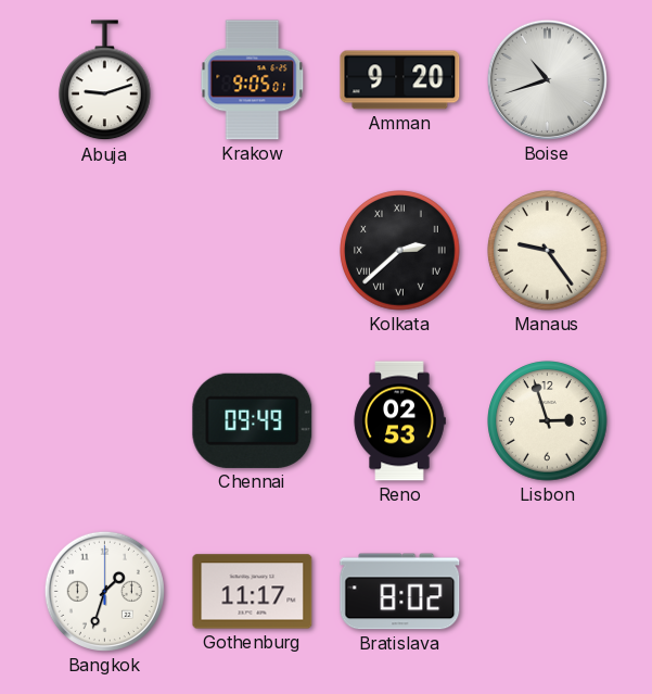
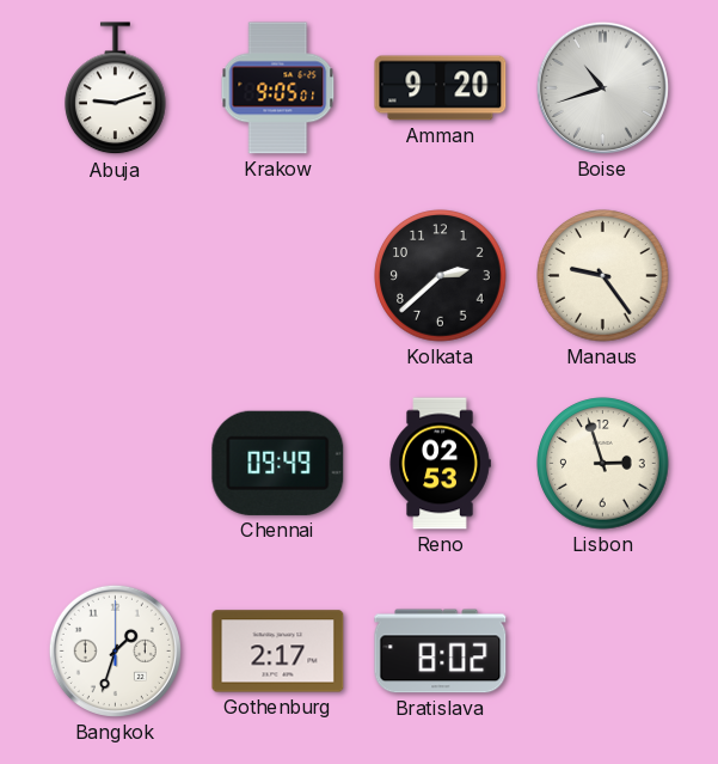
Kolkata numerals: Roman -> Arabic (441, 276)
Gothenburg: 11:17 -> 2:17 (278, 652)
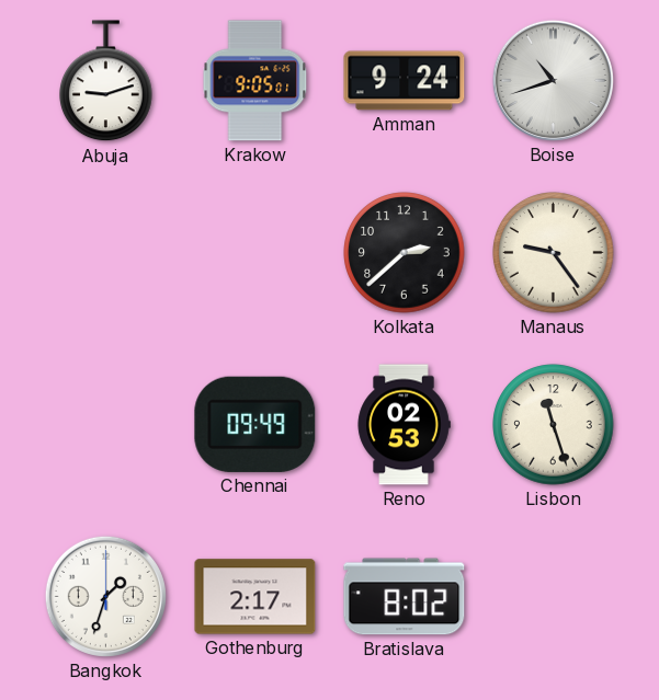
Amman: 9:20 -> 9:24 (405, 81)
Lisbon: 2:57 -> 11:27 (554, 425)
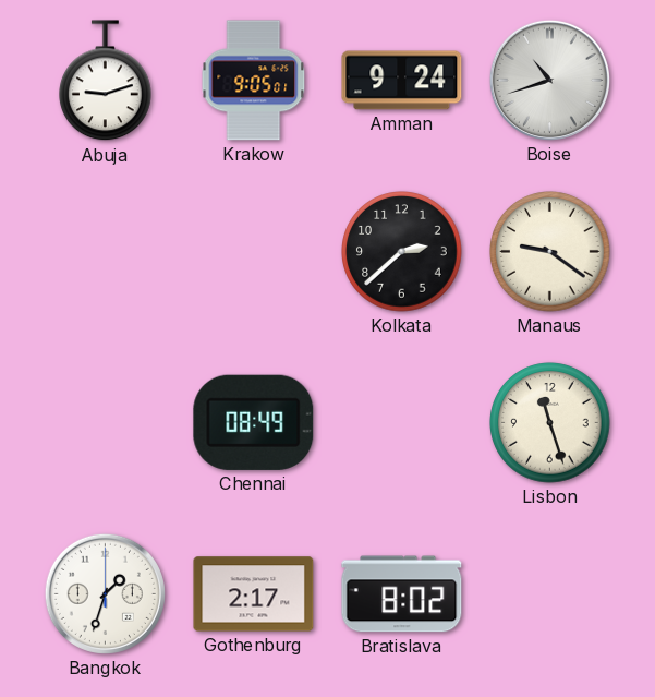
Manaus: 9:24 -> 9:21 (550, 252)
Chennai: 09:49 -> 08:49 (254, 422)
Reno: 02:53 -> none (404, 425)
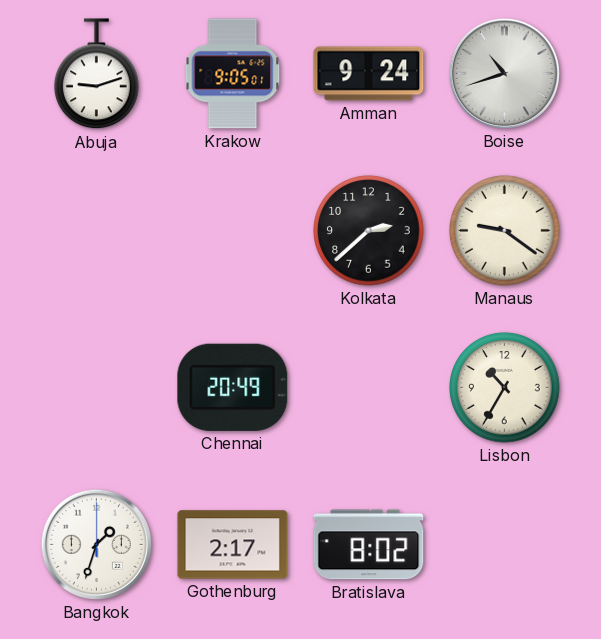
Chennai: 08:49 -> 20:49 (233, 387)
Lisbon: 11:27 -> 10:35 (505, 388)
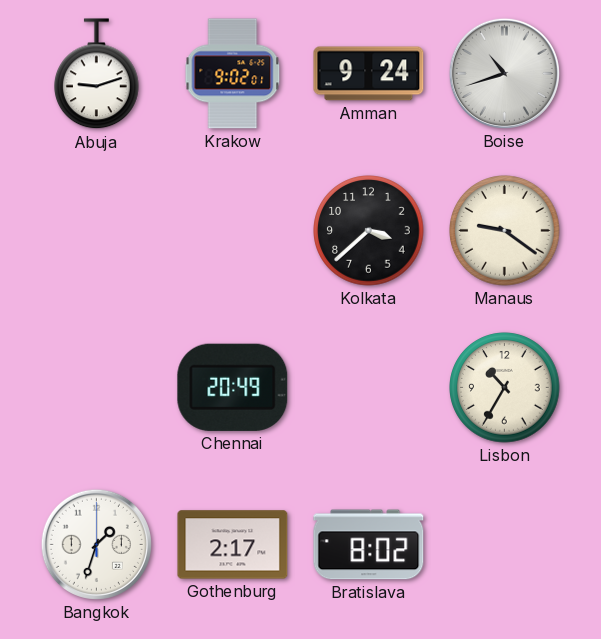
Krakow: 9:05 -> 9:02 (233, 74)
Kolkata: 2:38 -> 3:38 (369, 231)
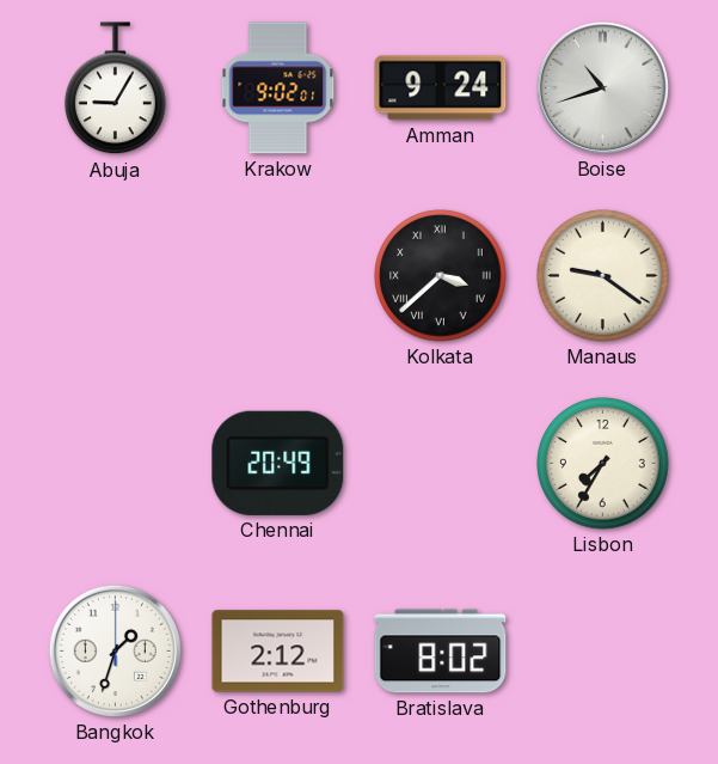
Abuja: 9:12 -> 9:05 (116, 88)
Kolkata numerals: Arabic -> Roman (441, 276)
Lisbon: 10:35 -> 7:35 (603, 464)
Gothenburg: 2:17 -> 2:12 (278, 652)
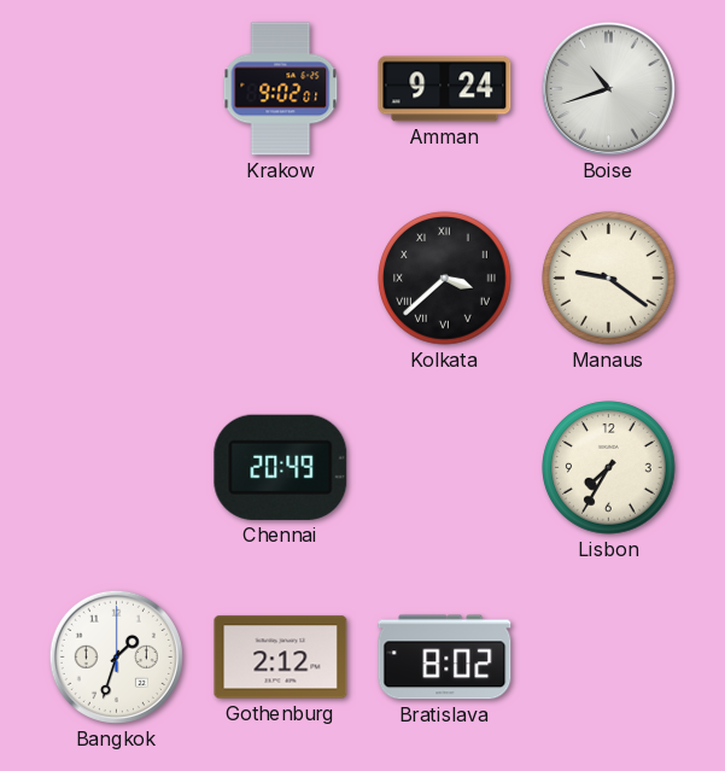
Abuja: 9:05 -> none (116, 88)
